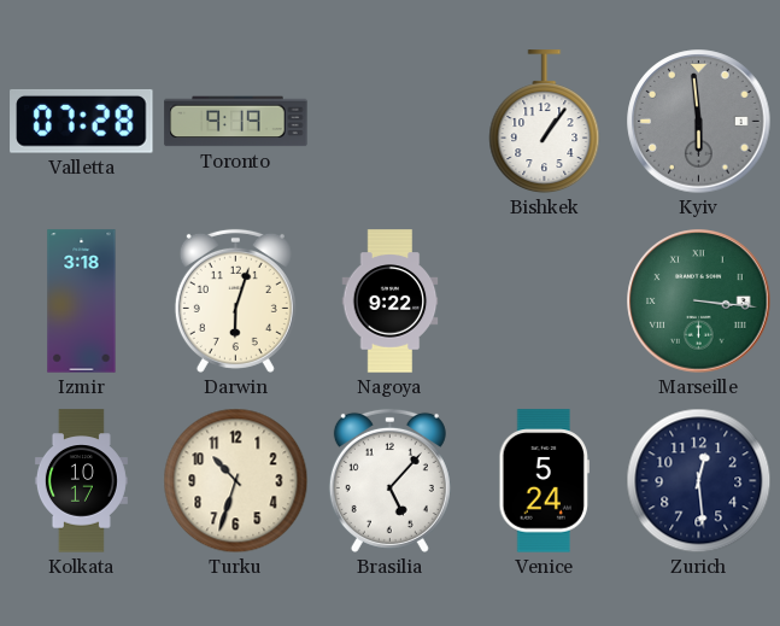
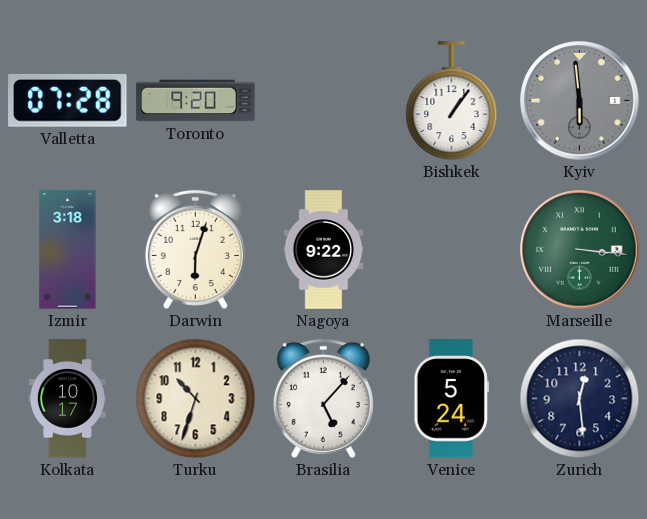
Toronto: 9:19 -> 9:20 (196, 101)
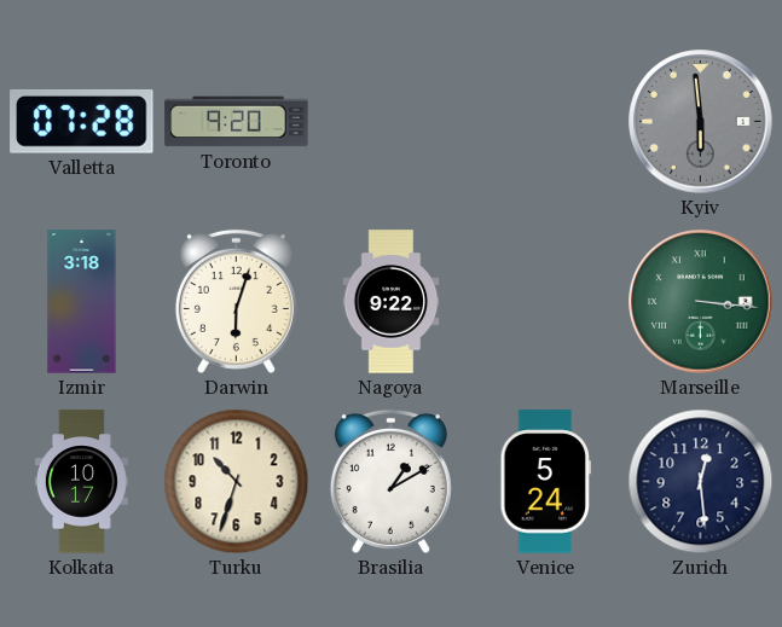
Bishkek: 1:06 -> none (452, 101)
Brasilia: 5:07 -> 1:10 (390, 481)
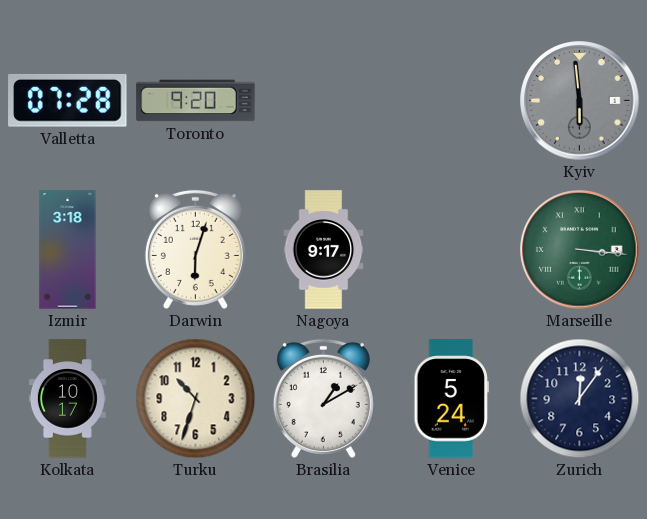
Nagoya: 9:22 -> 9:17 (324, 250)
Zurich: 12:29 -> 12:06 (580, 399)
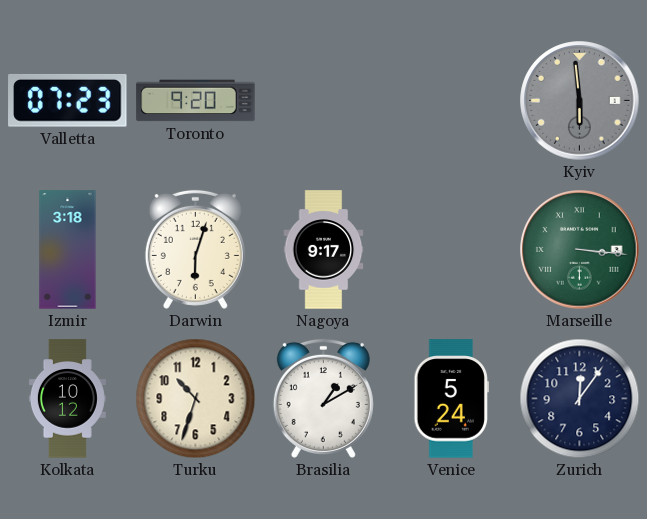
Valletta: 07:28 -> 07:23 (68, 101)
Kolkata: 10:17 -> 10:12 (67, 399)
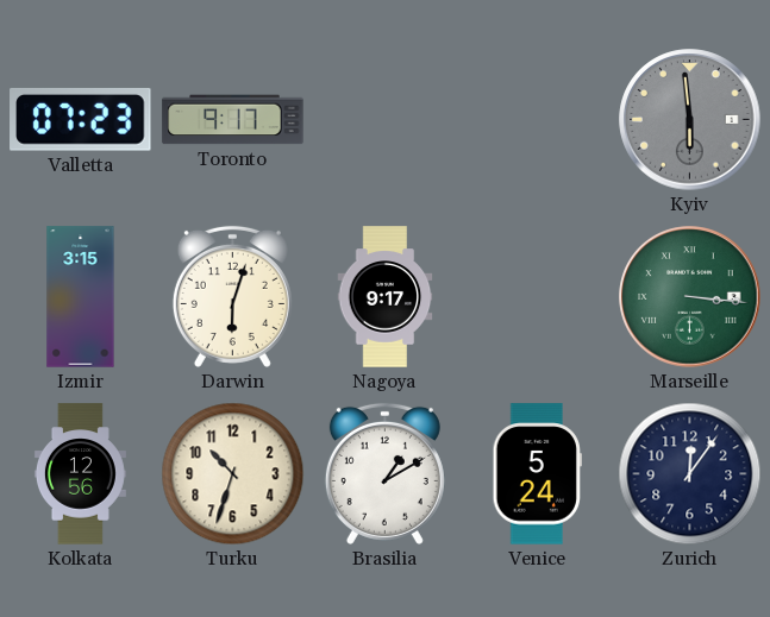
Toronto: 9:20 -> 9:17 (233, 120)
Izmir: 3:18 -> 3:15 (81, 297)
Kolkata: 10:12 -> 12:56 (80, 474)
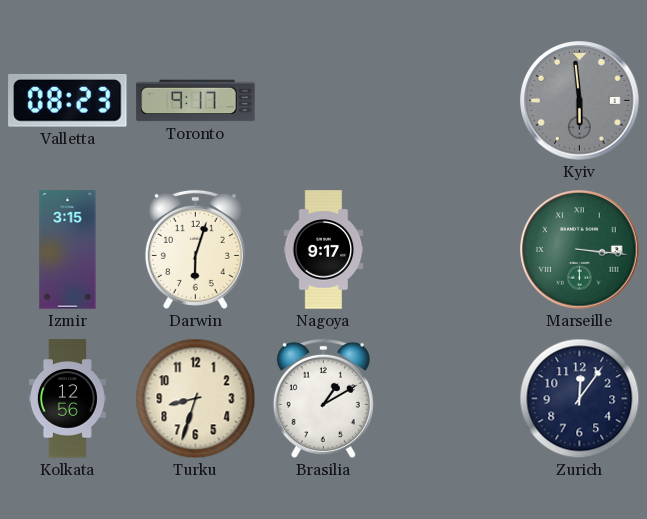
Valletta: 07:23 -> 08:23 (68, 101)
Turku: 10:33 -> 8:33 (196, 399)
Venice: 5:24 -> none (537, 474)
